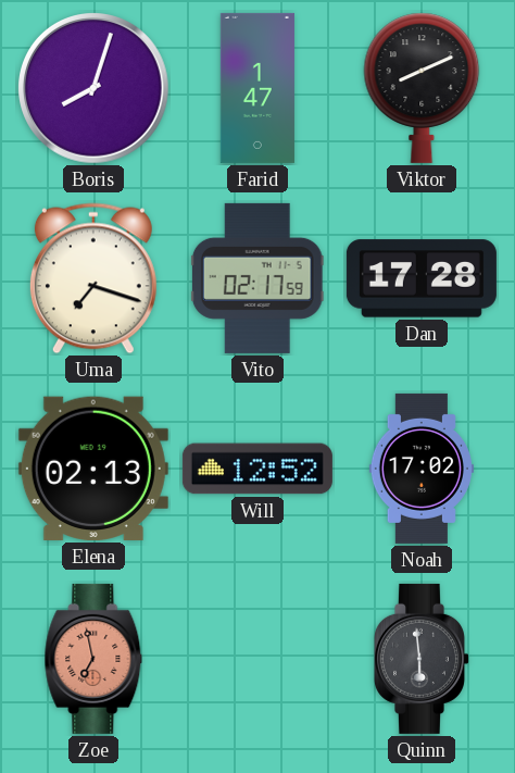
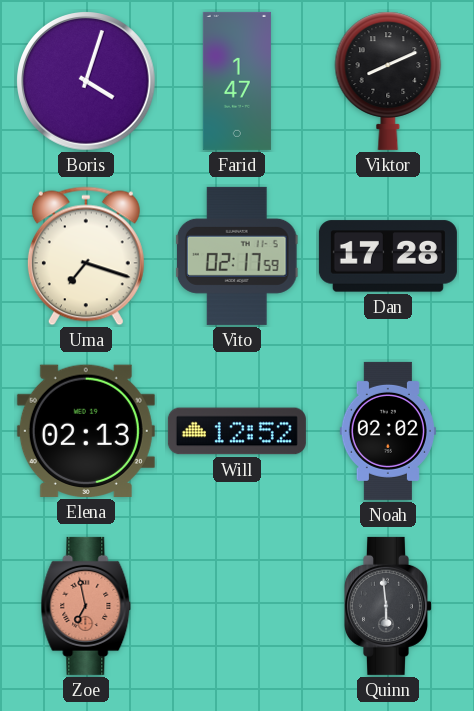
Boris: 8:03 -> 4:03 (87, 82)
Noah: 17:02 -> 02:02 (388, 431)
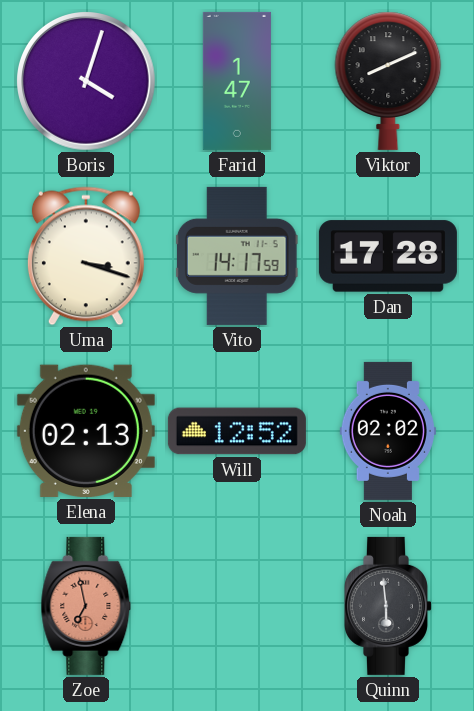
Uma: 7:18 -> 3:18 (86, 256)
Vito: 02:17 -> 14:17 (237, 256)
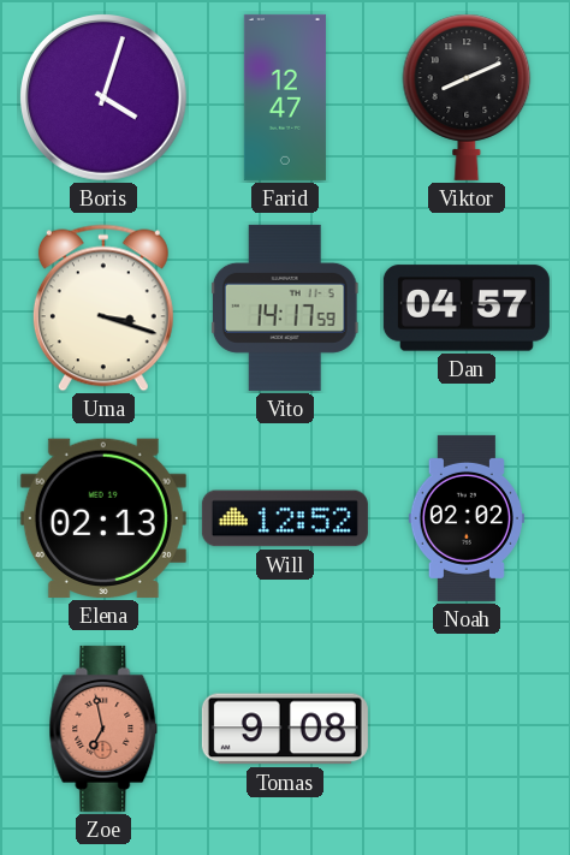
Farid: 1:47 -> 12:47 (285, 97)
Dan: 17:28 -> 04:57 (467, 308)
Tomas: none -> 9:08 (285, 729)
Quinn: 5:59 -> none (388, 606)
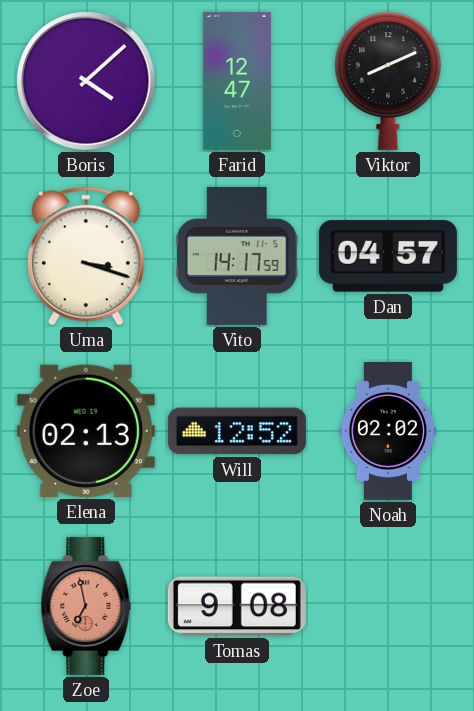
Boris: 4:03 -> 4:08 (87, 82)
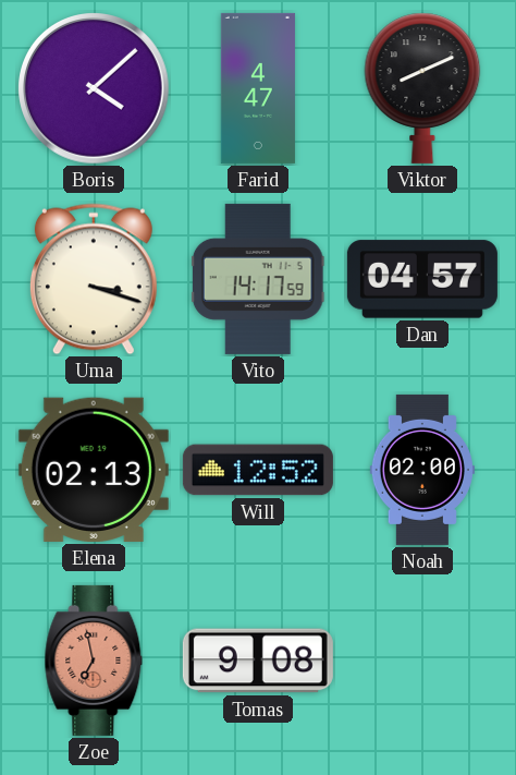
Farid: 12:47 -> 4:47 (258, 88)
Noah: 02:02 -> 02:00 (422, 470)
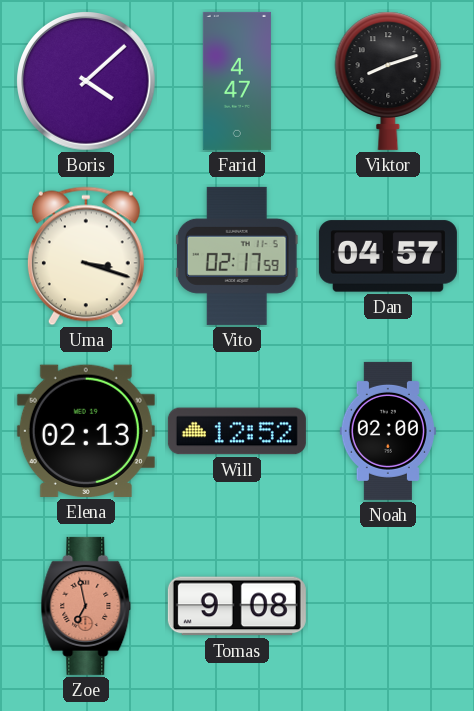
Viktor: 8:11 -> 8:12 (388, 81)
Vito: 14:17 -> 02:17 (237, 256)
